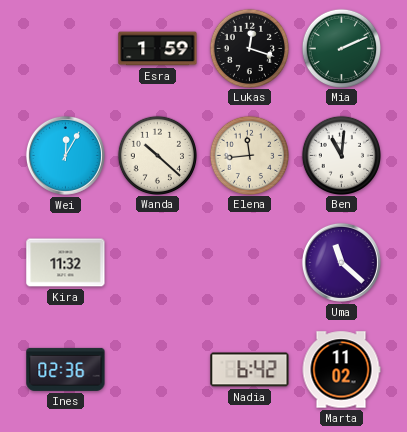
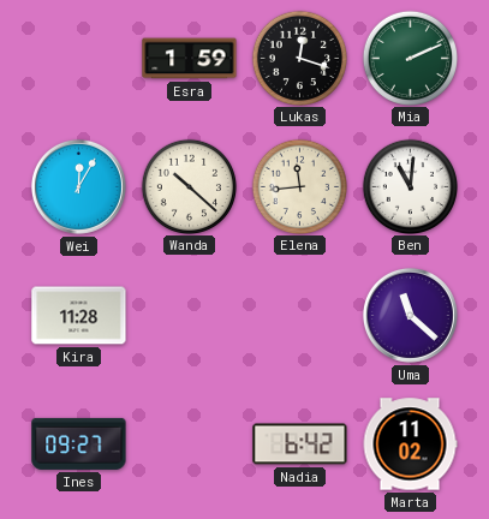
Kira: 11:32 -> 11:28 (79, 316)
Ines: 02:36 -> 09:27 (79, 443)
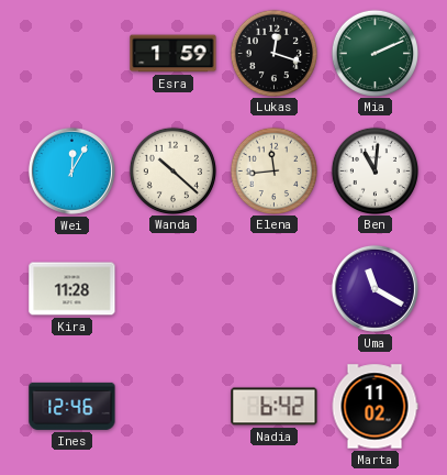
Uma: 11:22 -> 11:20 (375, 288)
Ines: 09:27 -> 12:46 (72, 406)
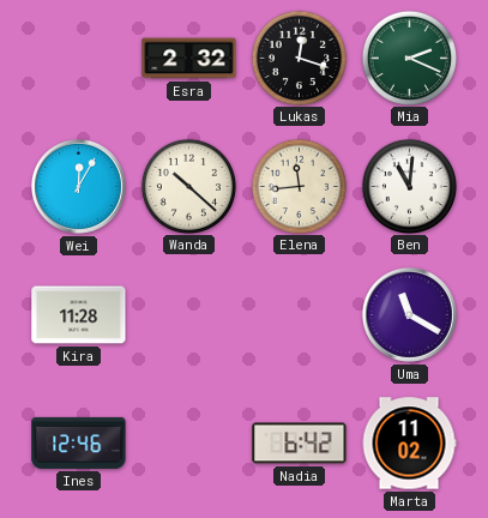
Esra: 1:59 -> 2:32 (189, 59)
Mia: 2:11 -> 2:19 (409, 58)
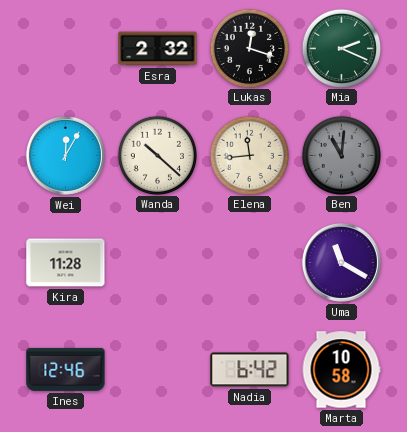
Ben dial: white -> grey (341, 155)
Marta: 11:02 -> 10:58 (341, 370)
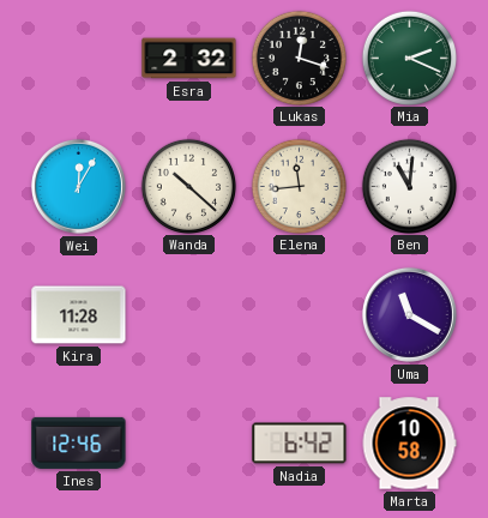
Ben dial: grey -> white (409, 186)
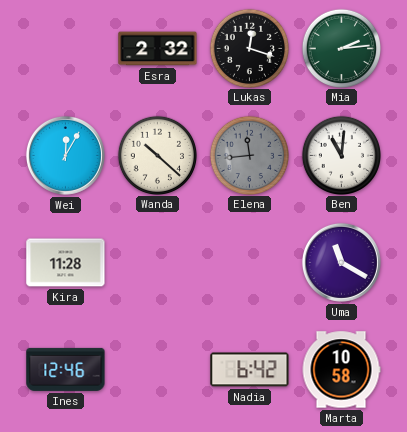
Mia: 2:19 -> 2:14 (341, 48)
Elena dial: cream -> grey (249, 155)
